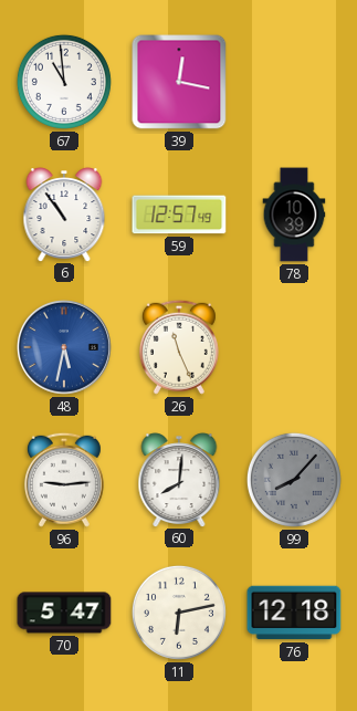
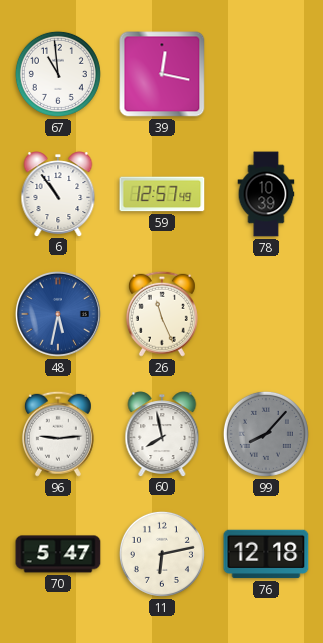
60: 8:01 -> 7:58 (162, 434)
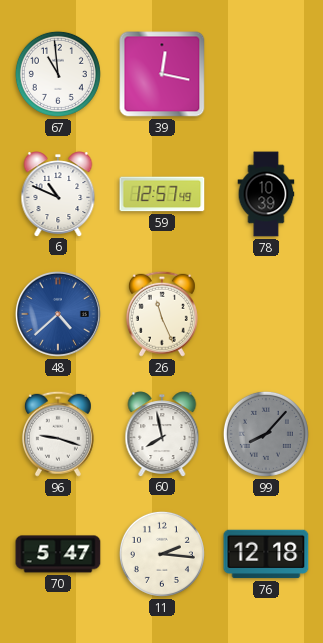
6: 10:54 -> 10:49 (58, 194)
48: 5:32 -> 4:38 (58, 314)
96: 9:14 -> 9:18 (58, 434)
11: 6:13 -> 2:16 (162, 554)
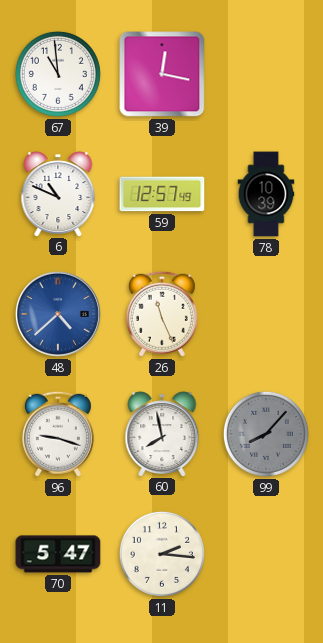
76: 12:18 -> none (266, 554)
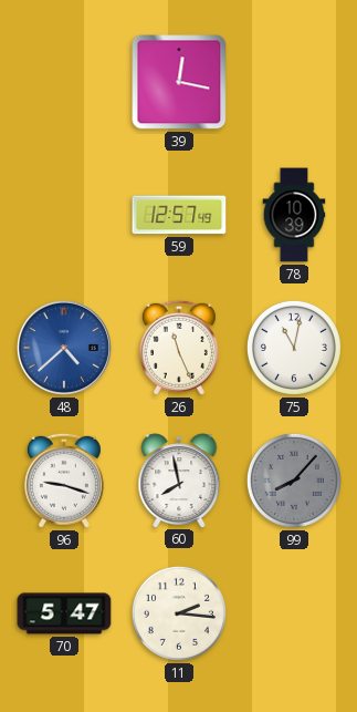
67: 10:59 -> none (58, 74)
6: 10:49 -> none (58, 194)
75: none -> 11:02 (294, 348)
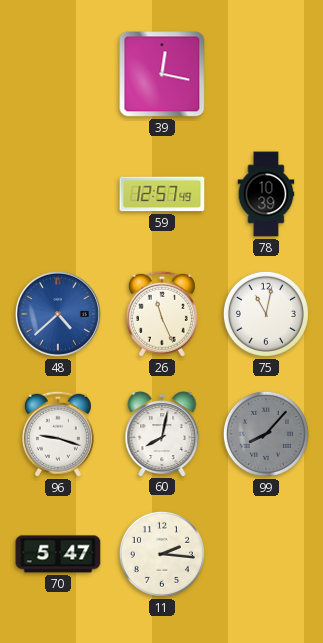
60: 7:58 -> 8:02 (162, 434)
